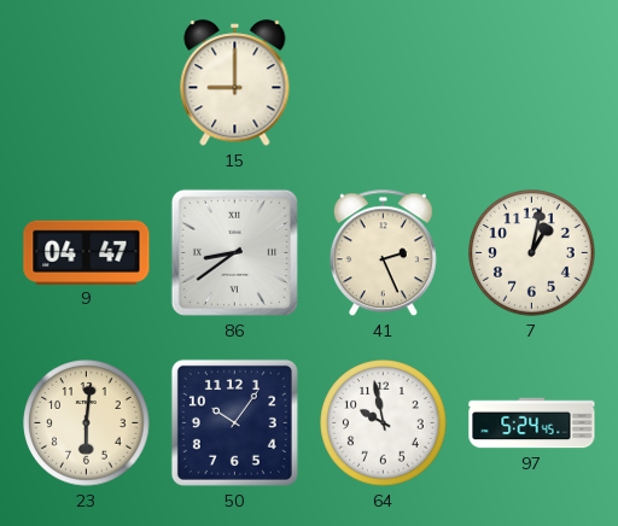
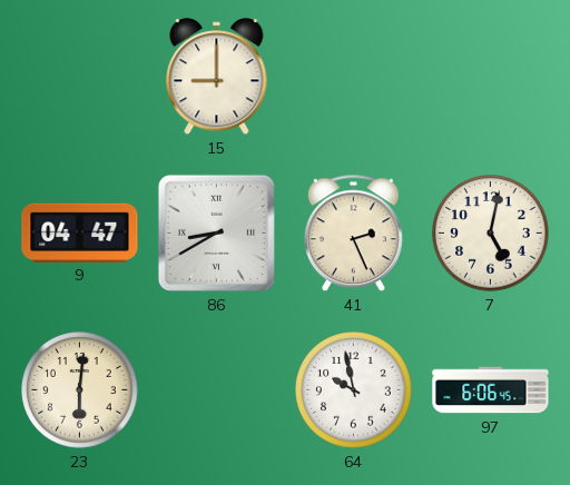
86: 8:39 -> 8:40 (216, 232)
7: 1:02 -> 5:02 (491, 234)
50: 10:06 -> none (234, 422)
97: 5:24 -> 6:06 (491, 390)
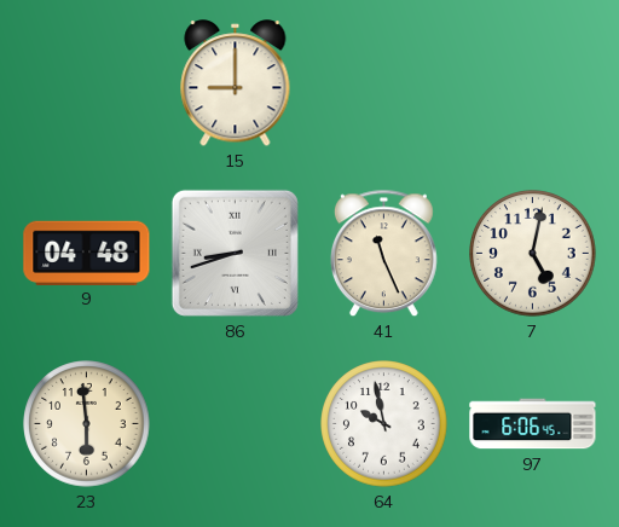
9: 04:47 -> 04:48 (87, 253)
86: 8:40 -> 8:42 (235, 253)
41: 2:26 -> 11:26 (383, 254)
23: 6:01 -> 5:59 (87, 424)
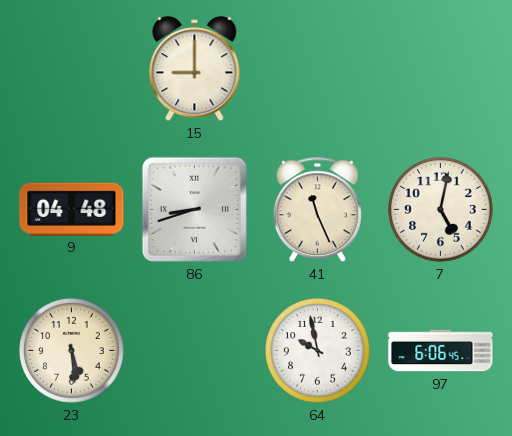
23: 5:59 -> 5:29 (72, 351)
